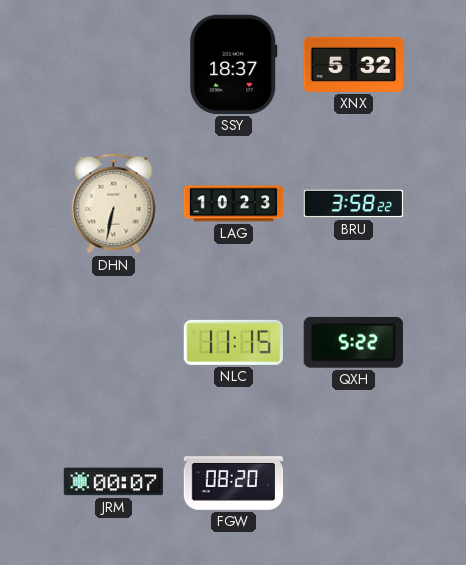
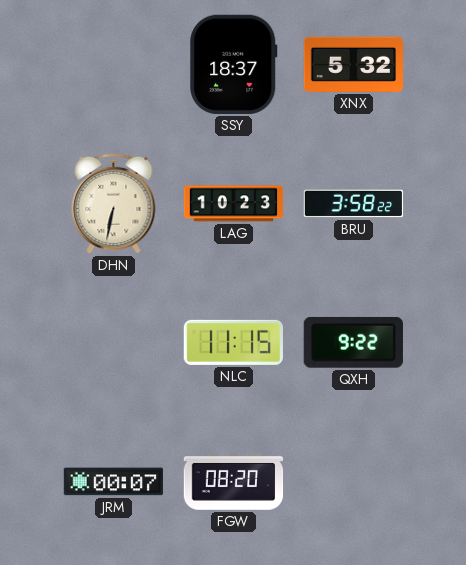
QXH: 5:22 -> 9:22 (353, 342)
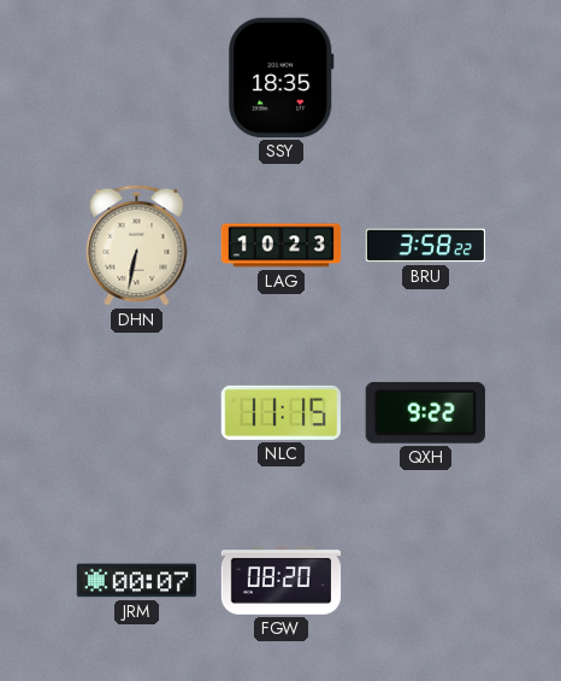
SSY: 18:37 -> 18:35 (282, 77)
XNX: 5:32 -> none (353, 64)
